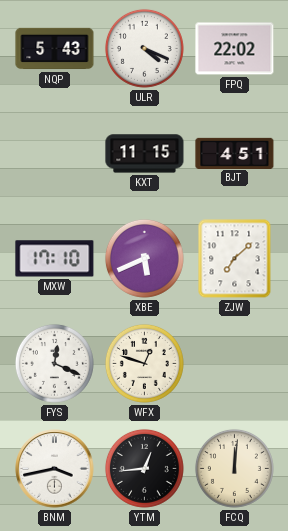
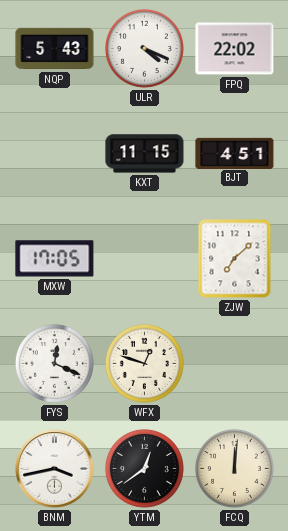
MXW: 17:10 -> 17:05 (55, 259)
XBE: 5:41 -> none (144, 258)
YTM: 12:44 -> 12:39 (144, 468)
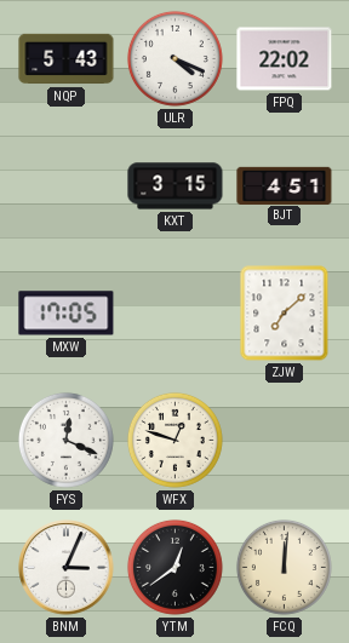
KXT: 11:15 -> 3:15 (176, 186)
BNM: 3:43 -> 3:04 (67, 568)
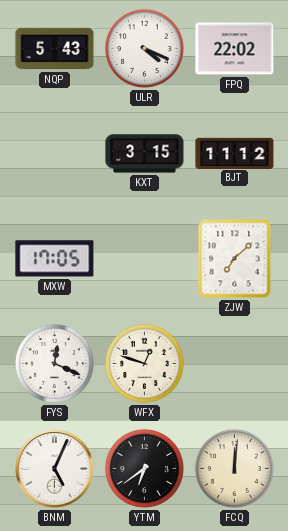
BJT: 4:51 -> 11:12 (235, 153)
BNM: 3:04 -> 5:04 (55, 469)
YTM: 12:39 -> 6:39 (144, 468)
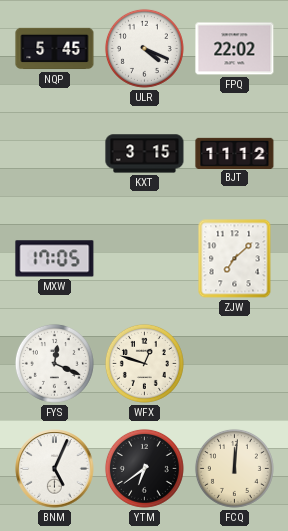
NQP: 5:43 -> 5:45 (55, 49)
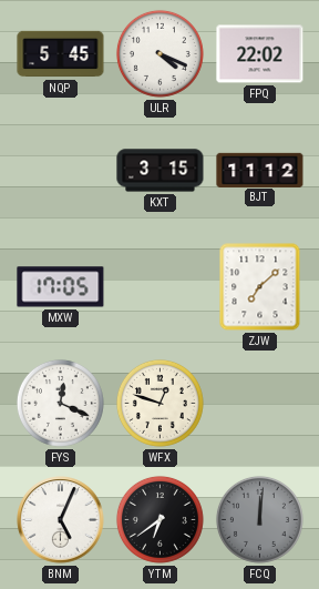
FCQ dial: cream -> grey (259, 519)
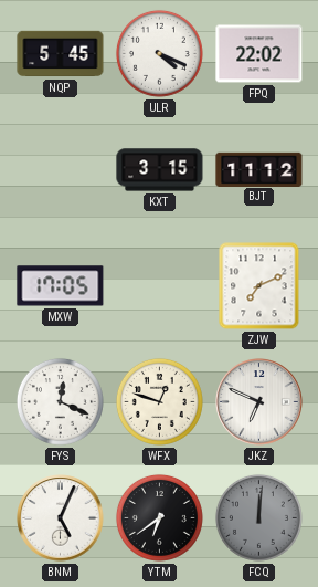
ZJW: 7:08 -> 7:11 (259, 286)
JKZ: none -> 6:49 (259, 402)
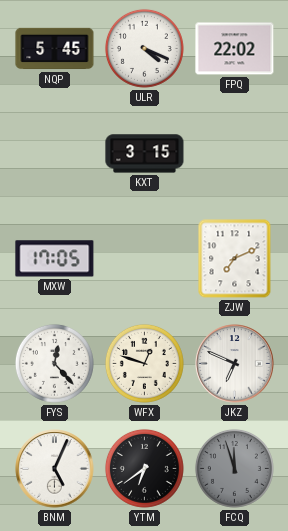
BJT: 11:12 -> none (259, 169)
FYS: 12:19 -> 12:23 (54, 363)
FCQ: 12:01 -> 11:57 (234, 468)
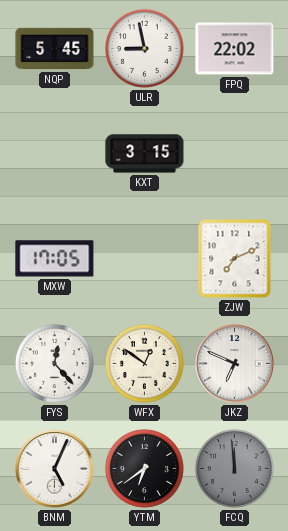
ULR: 4:19 -> 8:58 (144, 48)
WFX: 12:48 -> 12:51 (144, 363)
FCQ: 11:57 -> 11:59 (234, 468)
